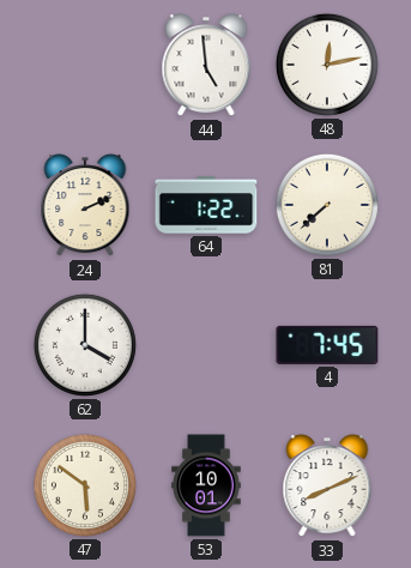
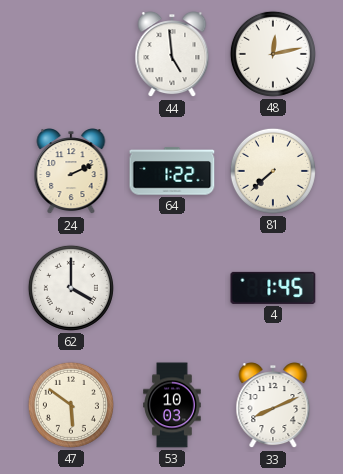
4: 7:45 -> 1:45 (273, 288)
53: 10:01 -> 10:03 (172, 405)
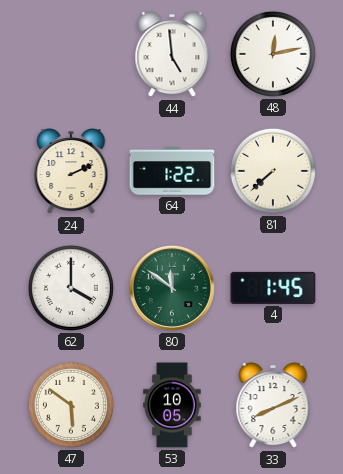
80: none -> 11:51 (172, 288)
53: 10:03 -> 10:05 (172, 405)
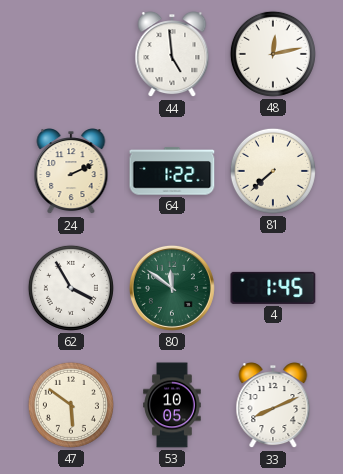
62: 4:00 -> 3:55 (71, 288)
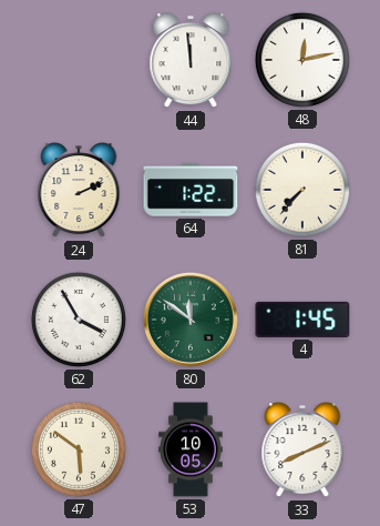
44: 4:59 -> 11:59 (191, 61)
81: 7:38 -> 7:37 (302, 190)
